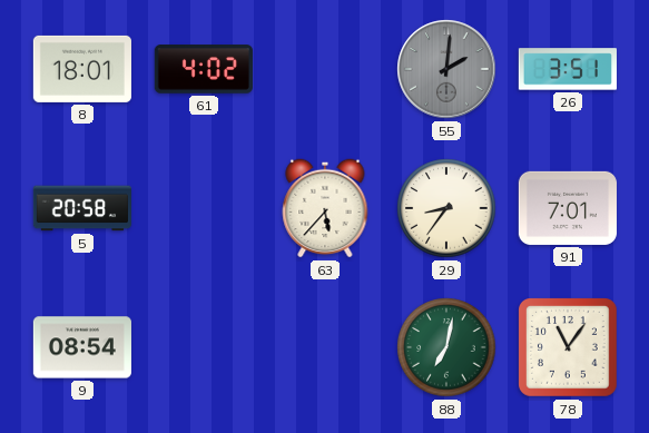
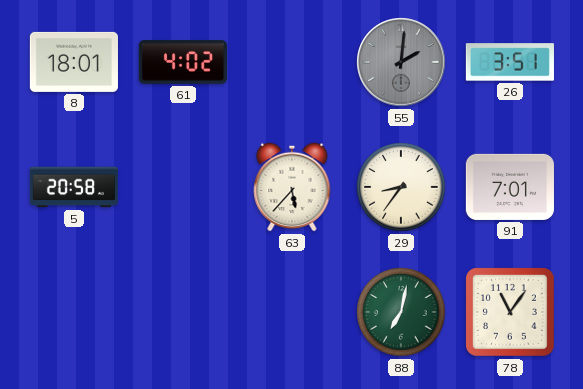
9: 08:54 -> none (82, 347)
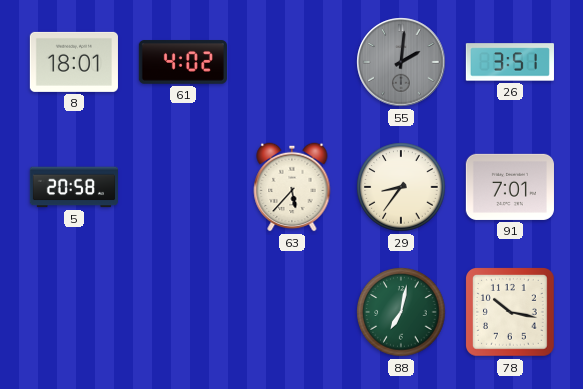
78: 11:06 -> 10:17 (511, 313)
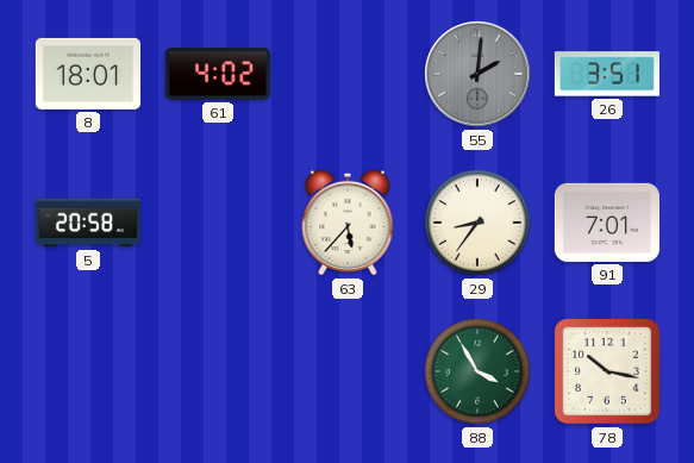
88: 7:02 -> 3:55 (477, 371)
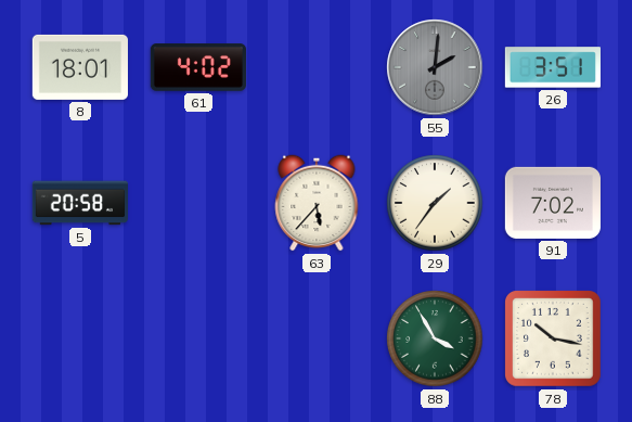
29: 8:36 -> 1:36 (435, 203)
91: 7:01 -> 7:02 (553, 203)
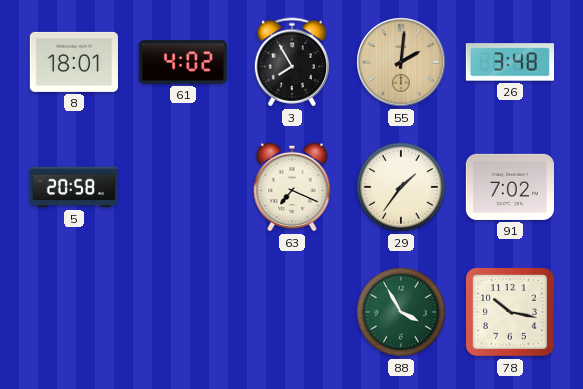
3: none -> 7:55 (292, 62)
55 dial: grey -> champagne (401, 62)
26: 3:51 -> 3:48 (510, 62)
63: 5:37 -> 7:19 (292, 187)
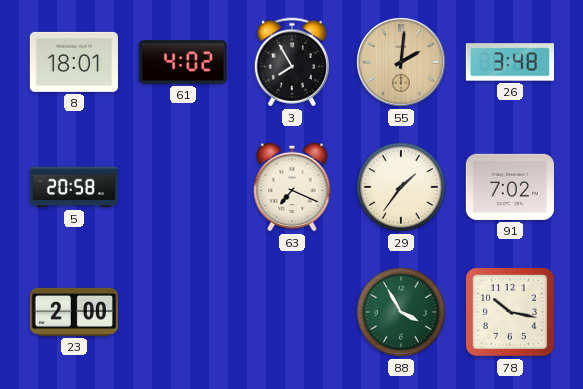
23: none -> 2:00 (74, 312)
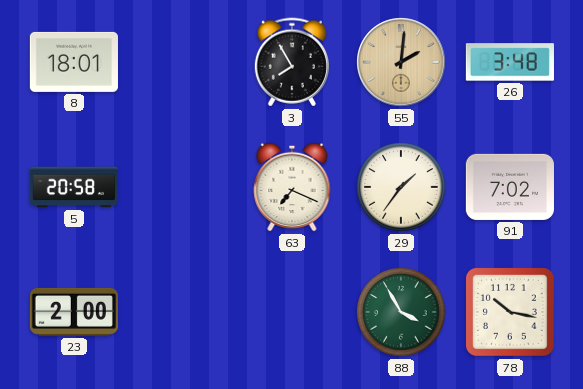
61: 4:02 -> none (183, 62)
